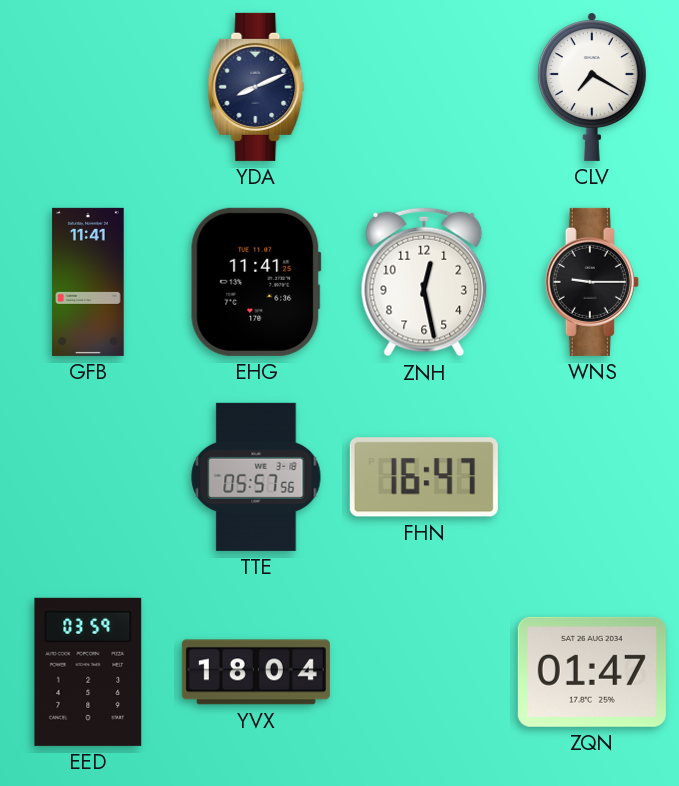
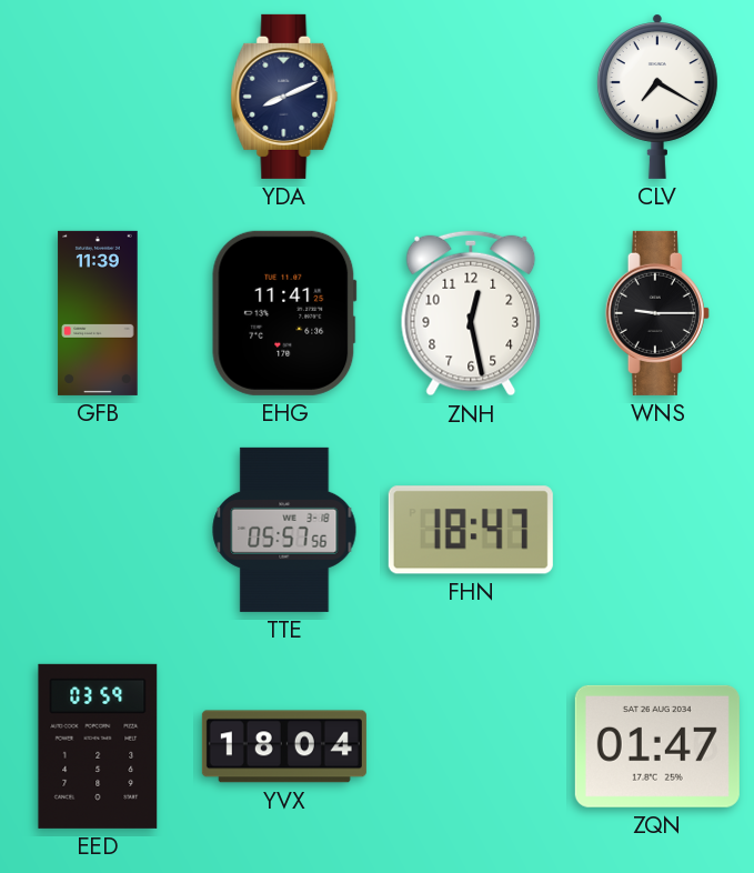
GFB: 11:41 -> 11:39 (98, 313)
FHN: 16:47 -> 18:47 (471, 530)
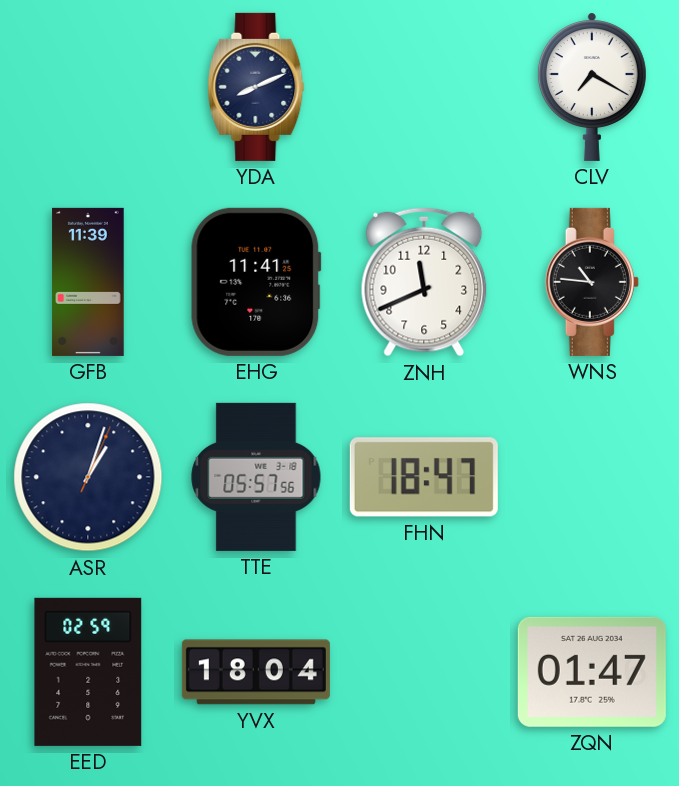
ZNH: 12:28 -> 11:41 (424, 282)
WNS: 9:15 -> 10:46 (592, 282)
ASR: none -> 1:03 (88, 477)
EED: 03:59 -> 02:59 (88, 672)
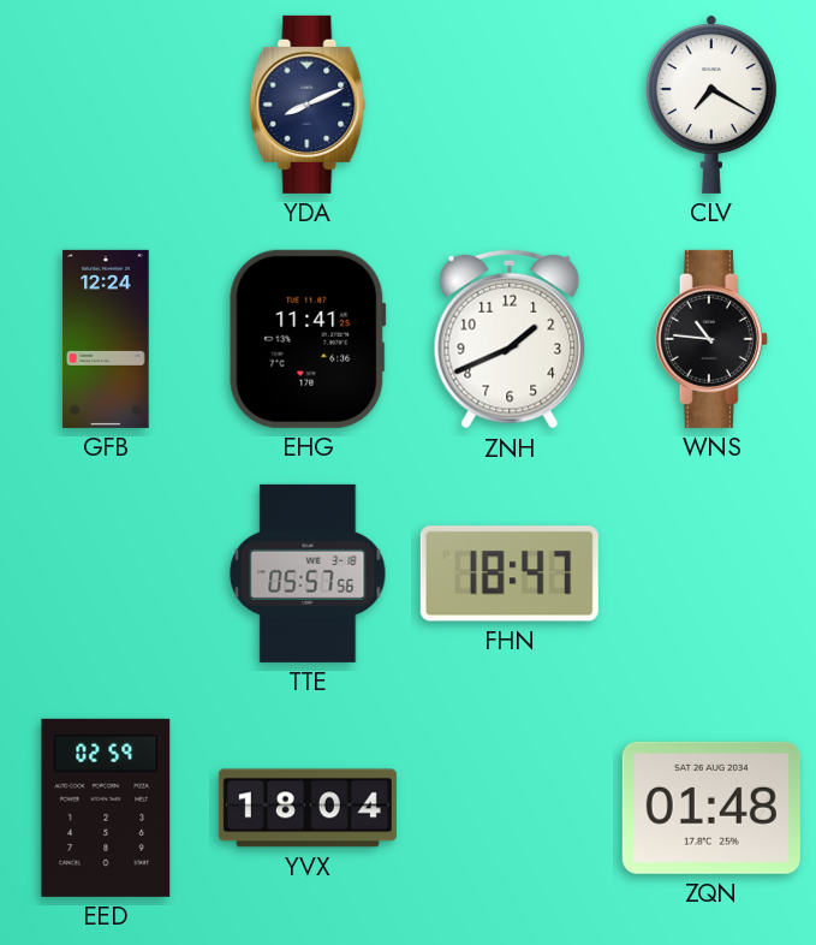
GFB: 11:39 -> 12:24 (106, 339)
ZNH: 11:41 -> 1:41 (510, 339)
ASR: 1:03 -> none (88, 477)
ZQN: 01:47 -> 01:48 (711, 808)
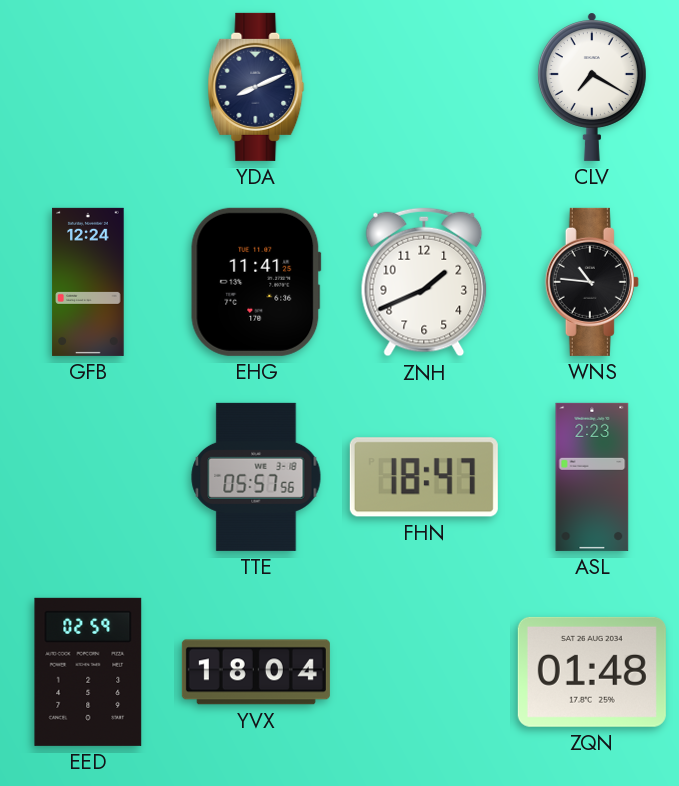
ASL: none -> 2:23 (592, 477)
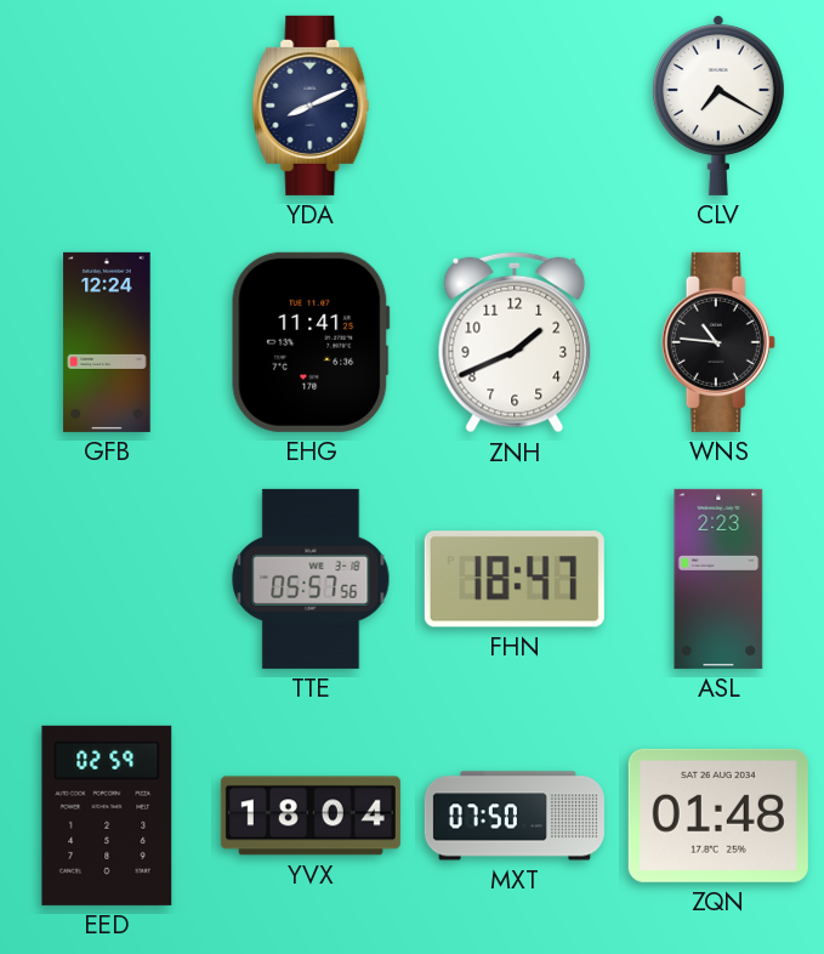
MXT: none -> 07:50 (515, 816)
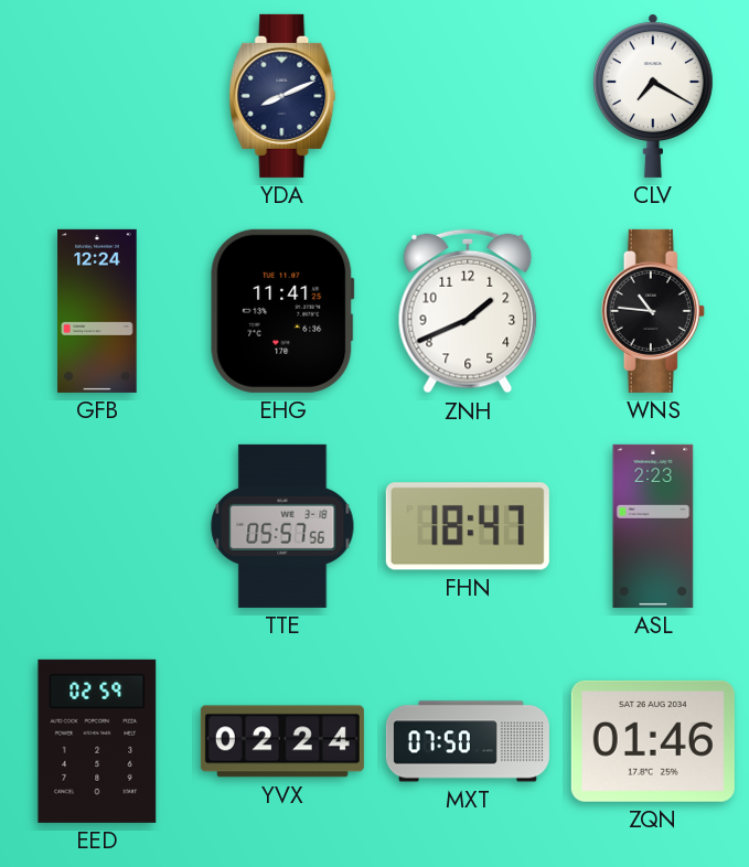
YVX: 18:04 -> 02:24 (282, 741)
ZQN: 01:48 -> 01:46 (653, 741)
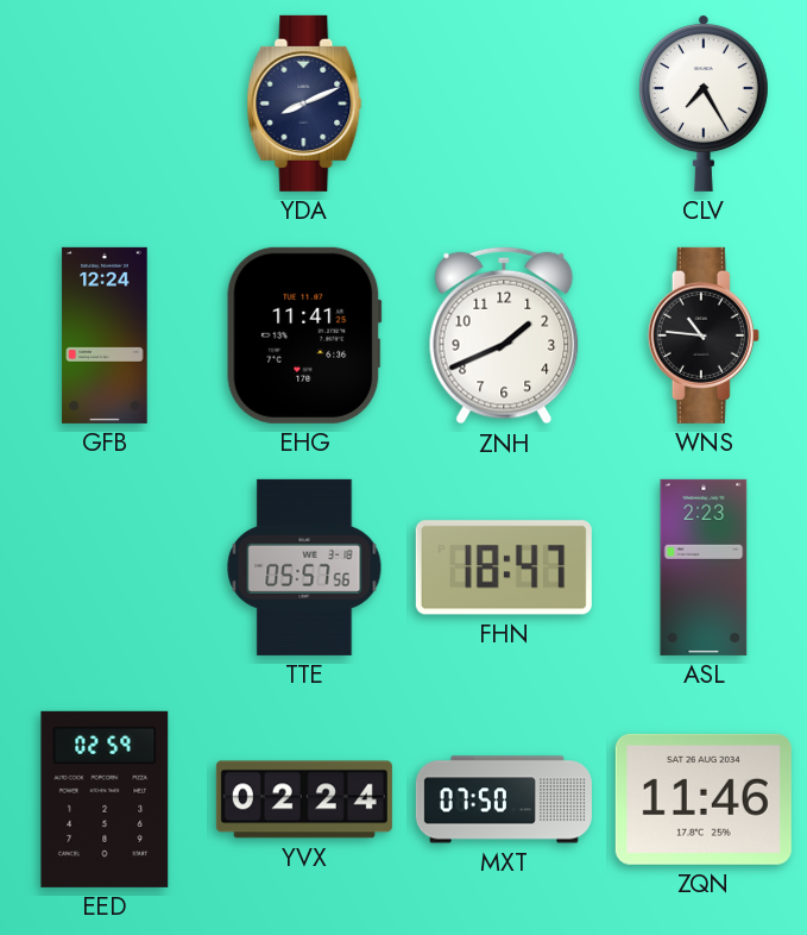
CLV: 7:20 -> 7:25 (704, 103)
ZQN: 01:46 -> 11:46 (704, 799)
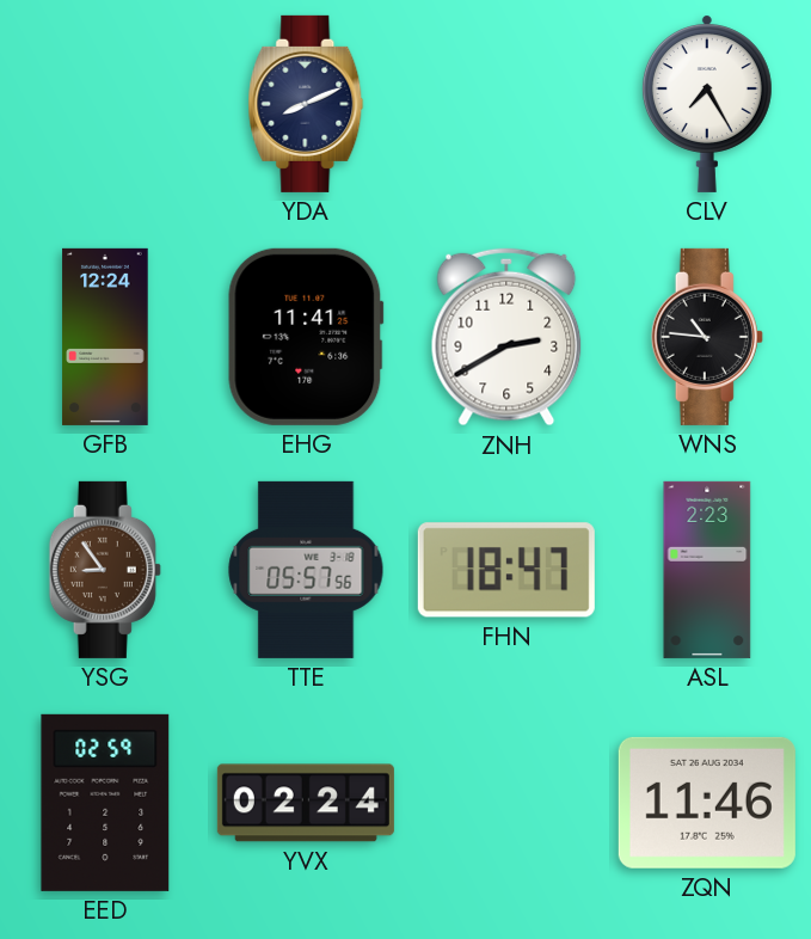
ZNH: 1:41 -> 2:40 (506, 337)
YSG: none -> 8:54 (105, 570)
MXT: 07:50 -> none (504, 799)
